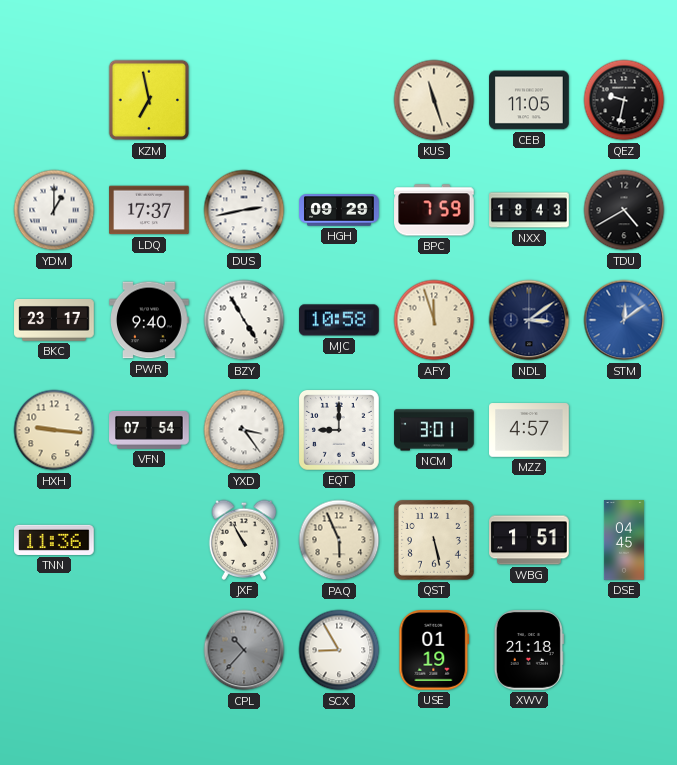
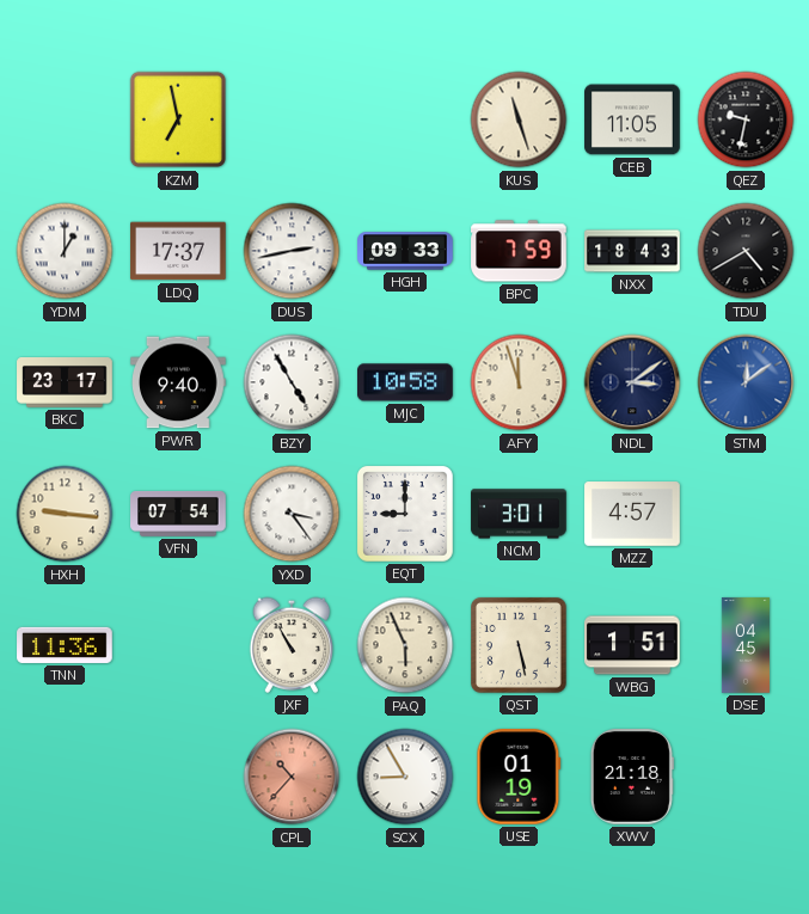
HGH: 09:29 -> 09:33 (405, 251)
CPL dial: grey -> salmon (292, 777)
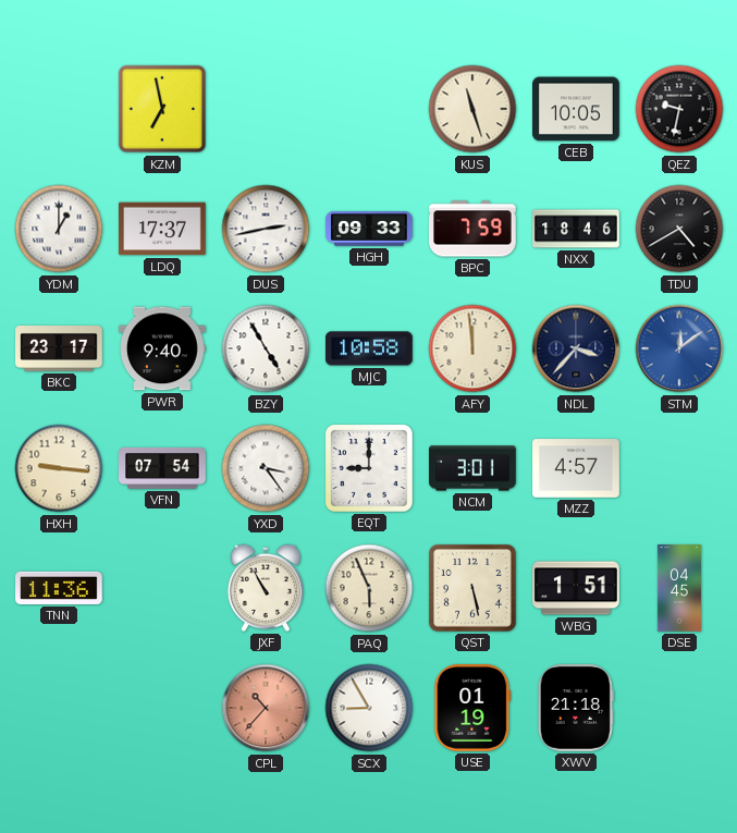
CEB: 11:05 -> 10:05 (576, 109)
NXX: 18:43 -> 18:46 (576, 229)
AFY: 11:57 -> 11:59 (472, 348)
NDL: 3:09 -> 3:37 (576, 348)
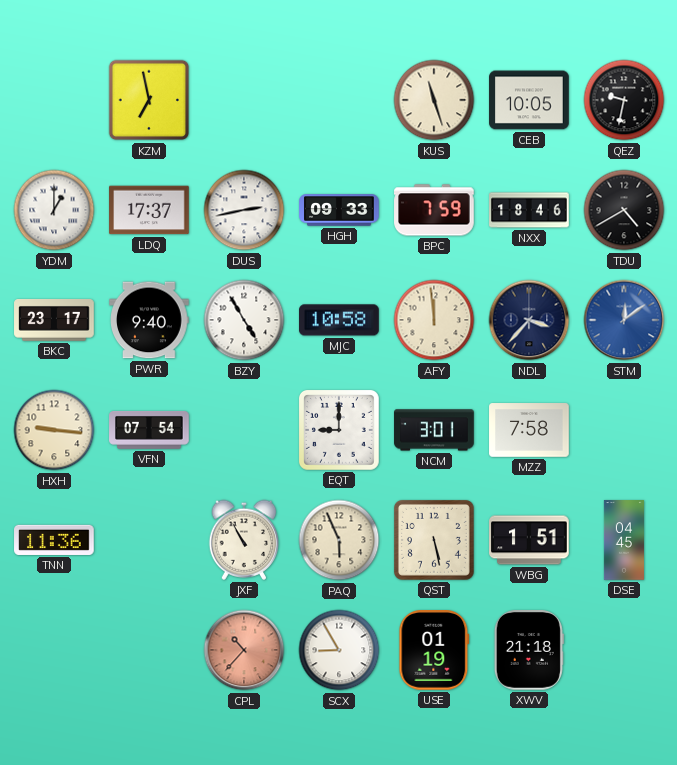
YXD: 3:24 -> none (266, 468)
MZZ: 4:57 -> 7:58 (529, 430)
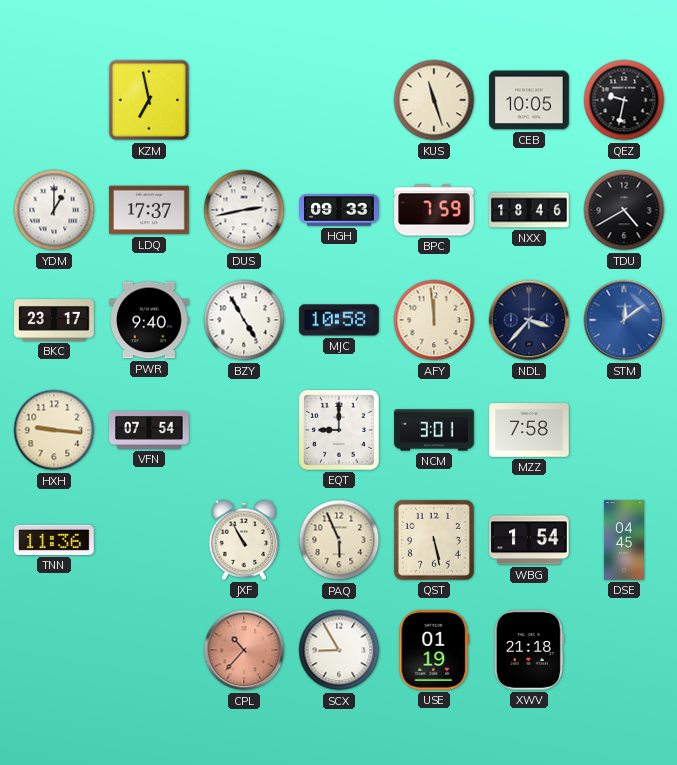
WBG: 1:51 -> 1:54 (529, 540)
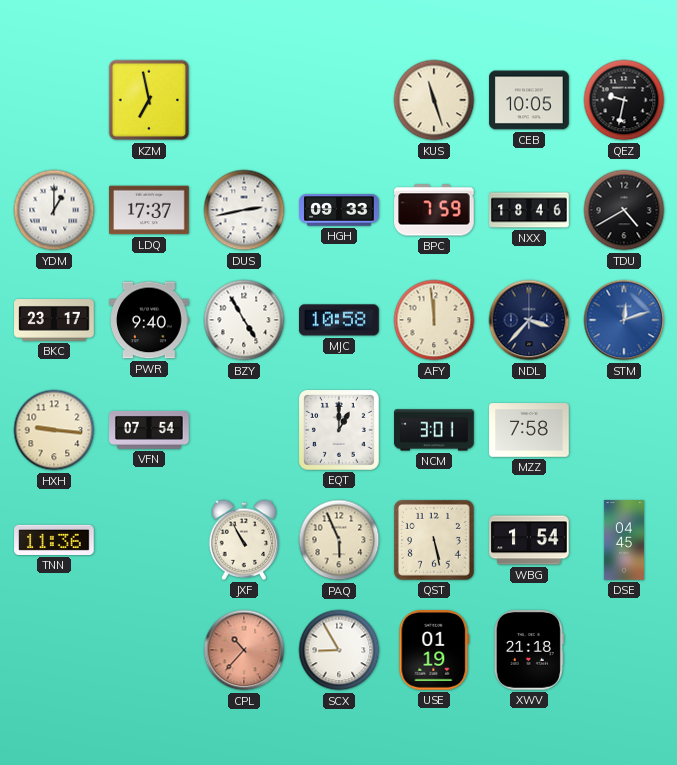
STM: 12:09 -> 12:12 (624, 320)
EQT: 9:00 -> 1:00 (339, 430)
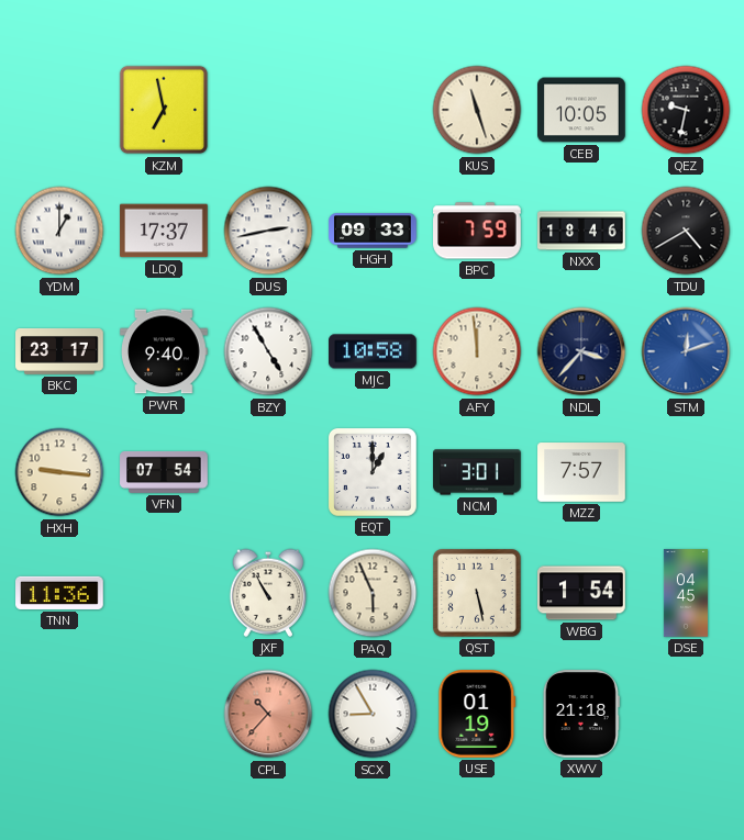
MZZ: 7:58 -> 7:57 (581, 472)
